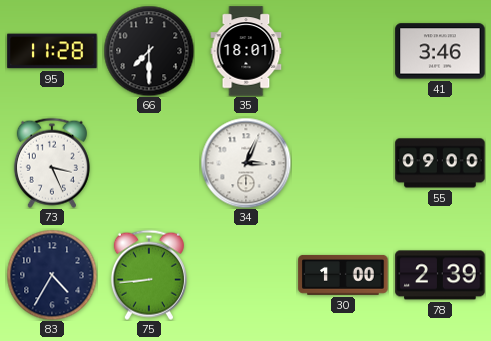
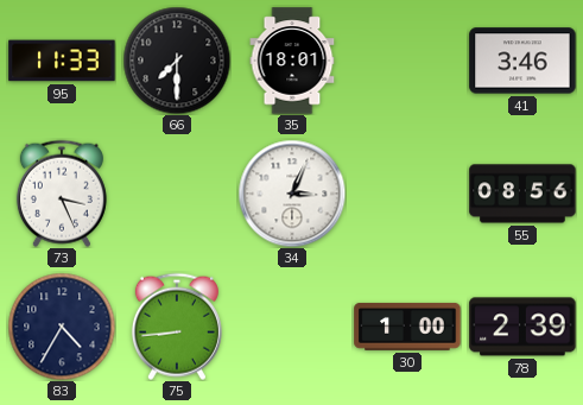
95: 11:28 -> 11:33 (62, 61)
55: 09:00 -> 08:56 (522, 194)
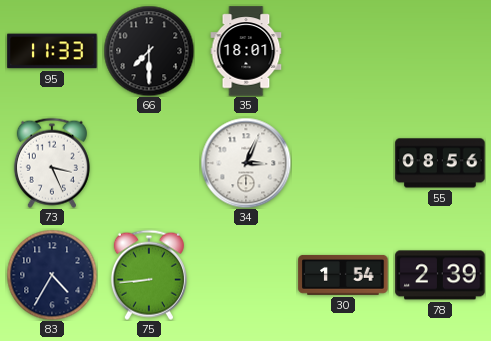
41: 3:46 -> none (522, 61)
30: 1:00 -> 1:54 (343, 275)
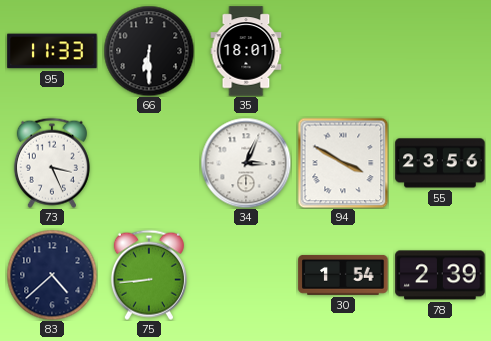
66: 7:30 -> 6:30 (149, 51)
94: none -> 3:50 (343, 163)
55: 08:56 -> 23:56 (440, 163)
83: 4:35 -> 4:38 (52, 275)
